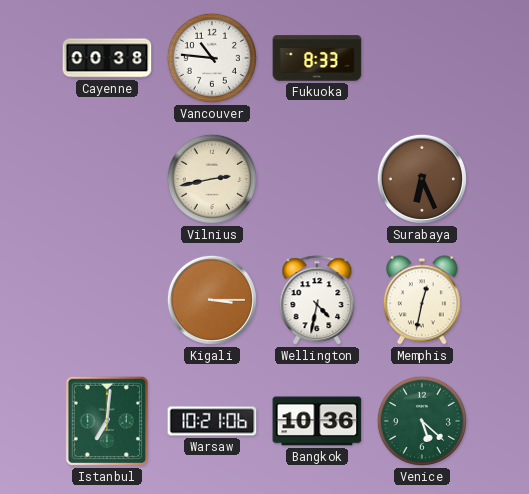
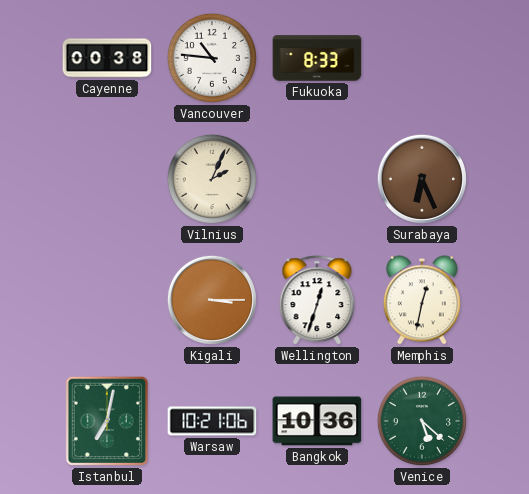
Vilnius: 2:43 -> 2:04 (212, 179)
Wellington: 4:32 -> 12:33 (317, 301)
Istanbul: 7:01 -> 7:02 (107, 421)
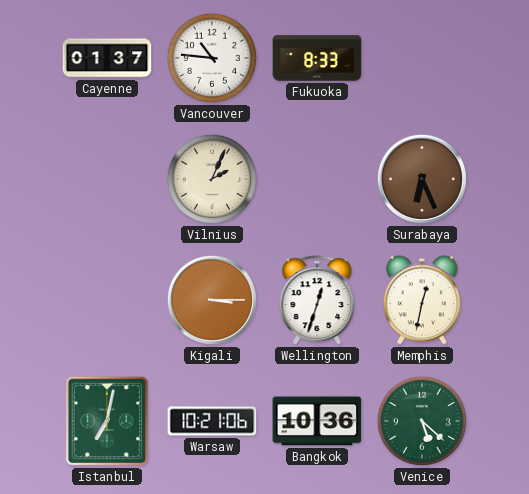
Cayenne: 00:38 -> 01:37 (107, 58)
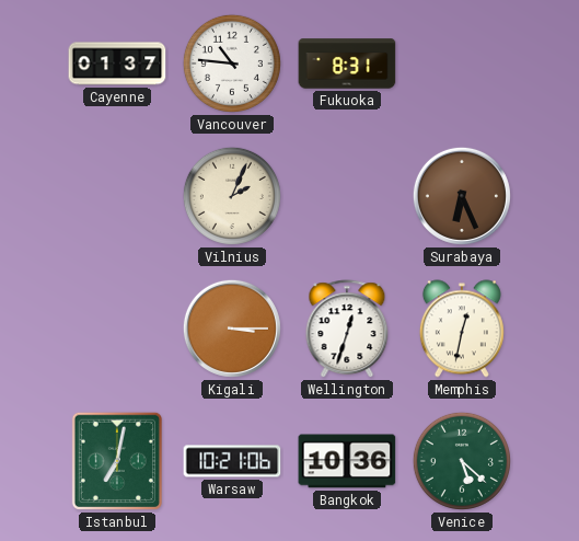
Fukuoka: 8:33 -> 8:31 (347, 64)
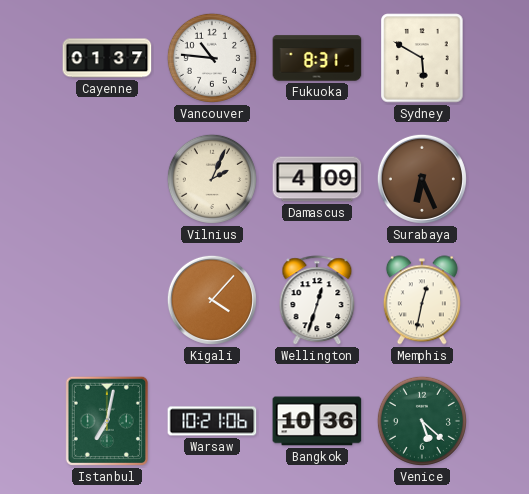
Sydney: none -> 5:50 (422, 58)
Damascus: none -> 4:09 (317, 179)
Kigali: 3:15 -> 4:07 (212, 300)
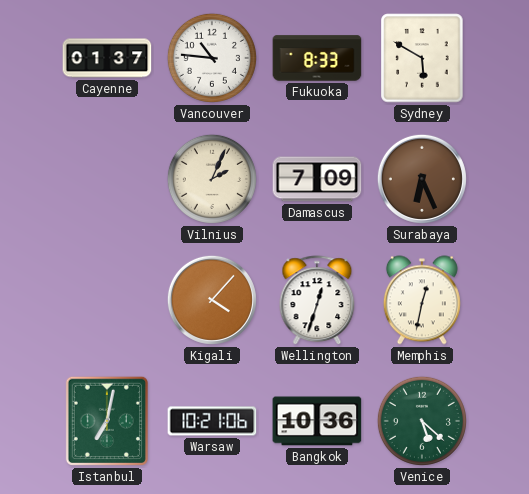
Fukuoka: 8:31 -> 8:33 (317, 58)
Damascus: 4:09 -> 7:09 (317, 179)
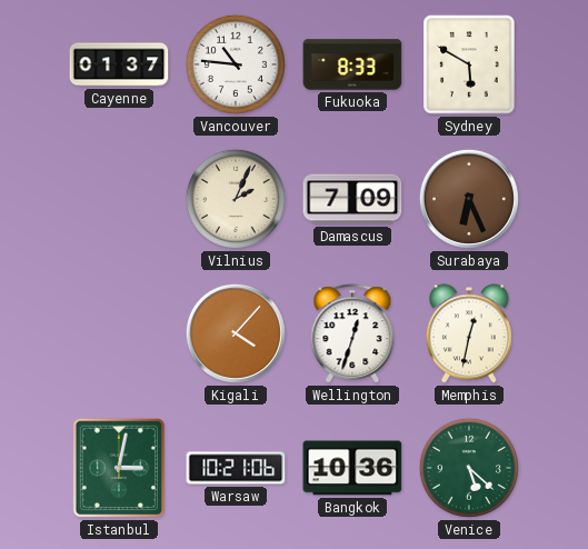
Istanbul: 7:02 -> 3:02 (119, 468)
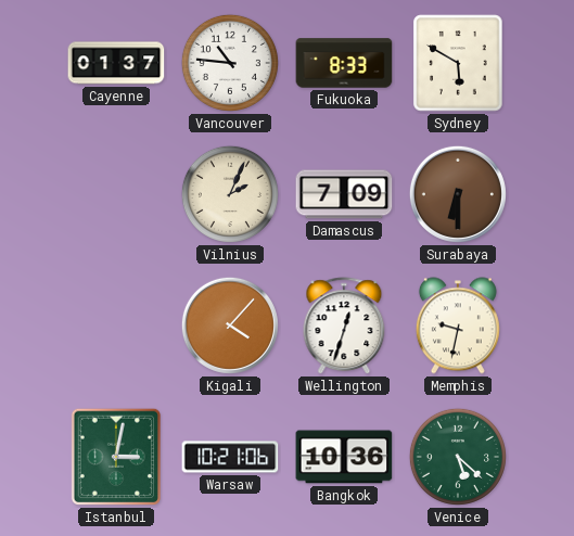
Surabaya: 6:26 -> 6:30 (458, 194)
Memphis: 12:32 -> 9:32 (458, 326)
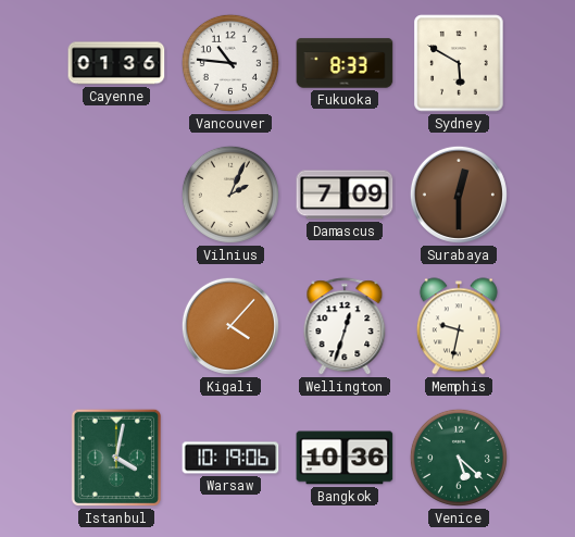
Cayenne: 01:37 -> 01:36 (116, 63)
Surabaya: 6:30 -> 12:30 (459, 195)
Istanbul: 3:02 -> 4:02 (116, 458)
Warsaw: 10:21 -> 10:19 (230, 458)
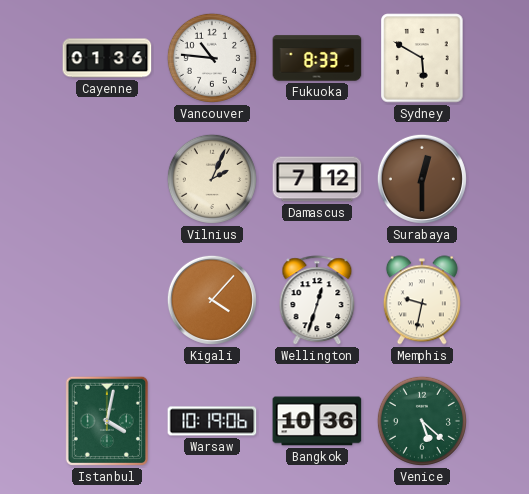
Damascus: 7:09 -> 7:12 (317, 179)
